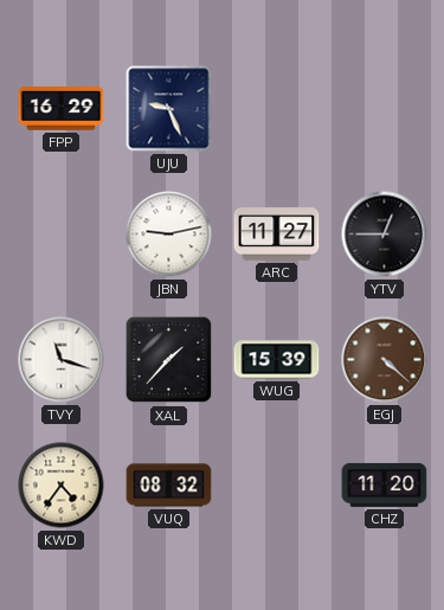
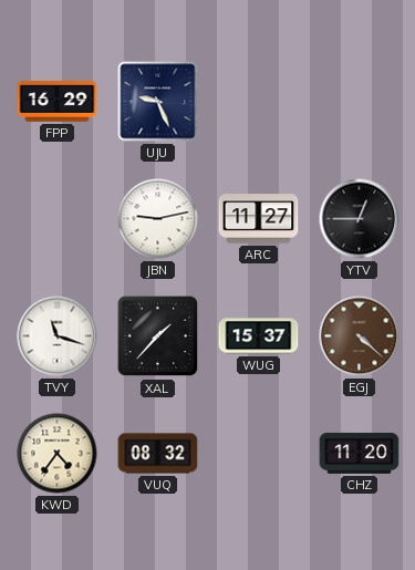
WUG: 15:39 -> 15:37 (259, 336)
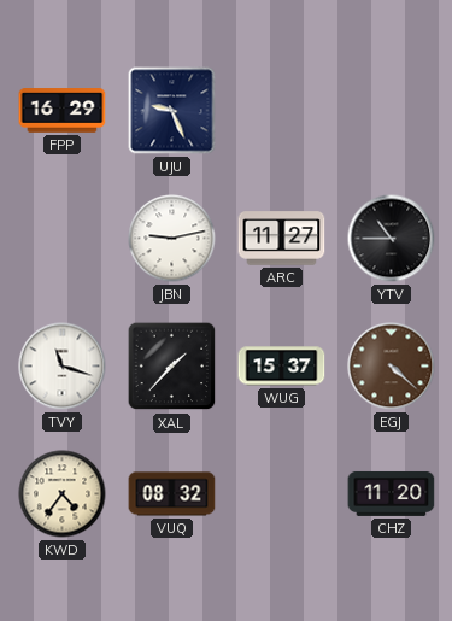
YTV: 12:45 -> 10:45 (392, 239)
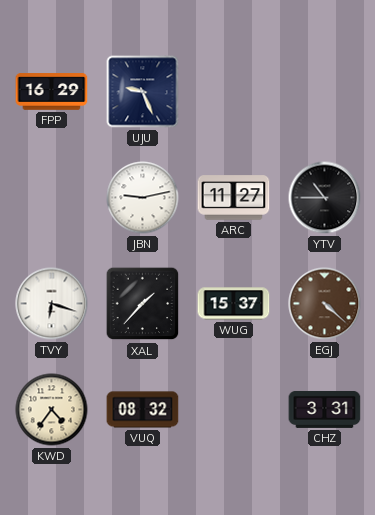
TVY: 11:18 -> 6:18 (52, 304)
CHZ: 11:20 -> 3:31 (325, 409)
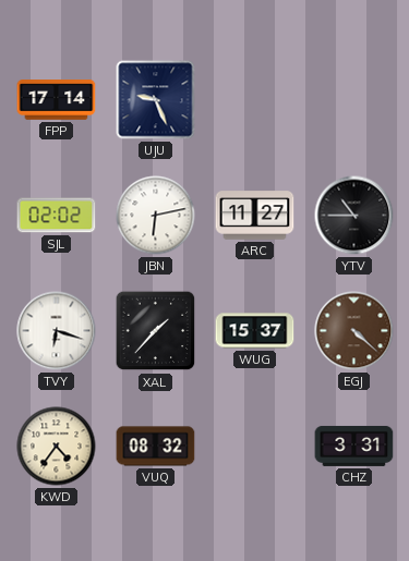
FPP: 16:29 -> 17:14 (57, 100)
SJL: none -> 02:02 (57, 216)
JBN: 9:13 -> 6:13 (156, 216)
